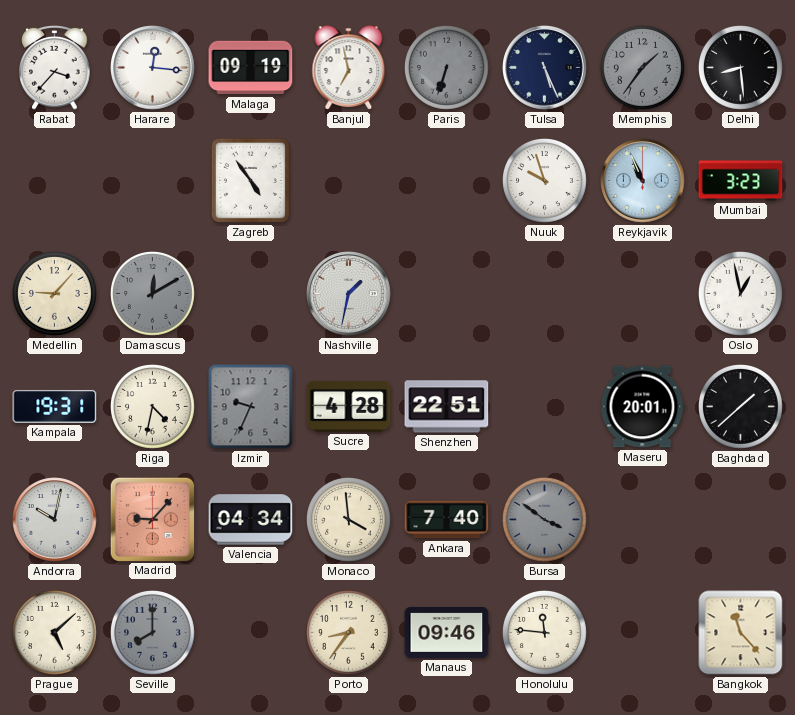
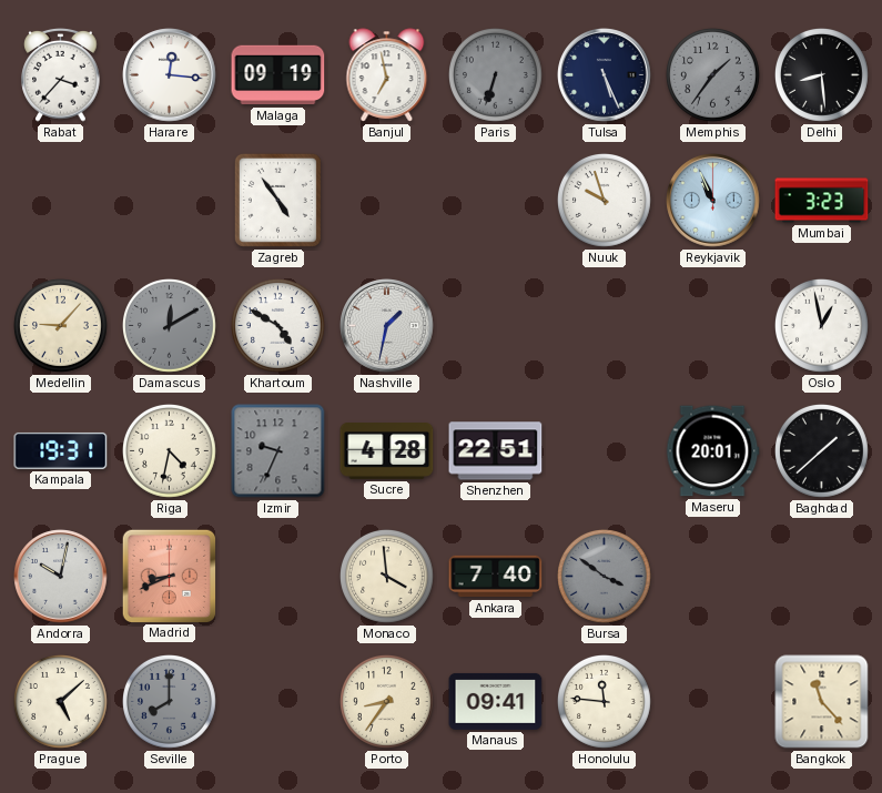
Khartoum: none -> 4:50 (278, 326)
Madrid: 9:07 -> 8:41 (169, 576)
Valencia: 04:34 -> none (251, 520)
Manaus: 09:46 -> 09:41 (496, 701)
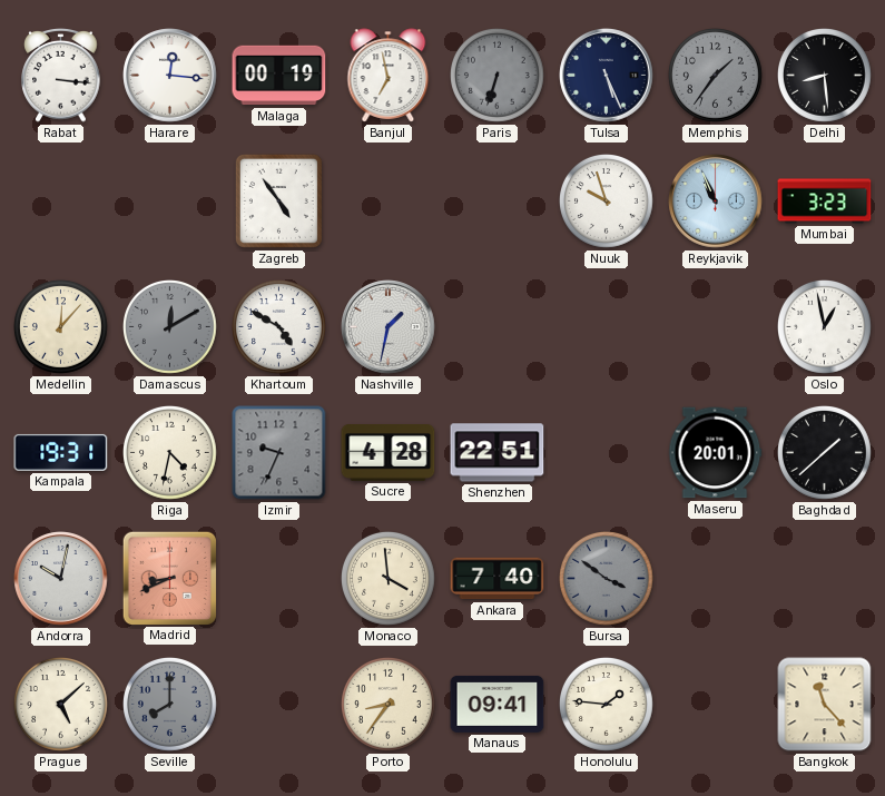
Rabat: 3:37 -> 3:16 (61, 76)
Malaga: 09:19 -> 00:19 (279, 76)
Medellin: 9:07 -> 12:07 (61, 327)
Honolulu: 11:46 -> 1:46 (607, 705)
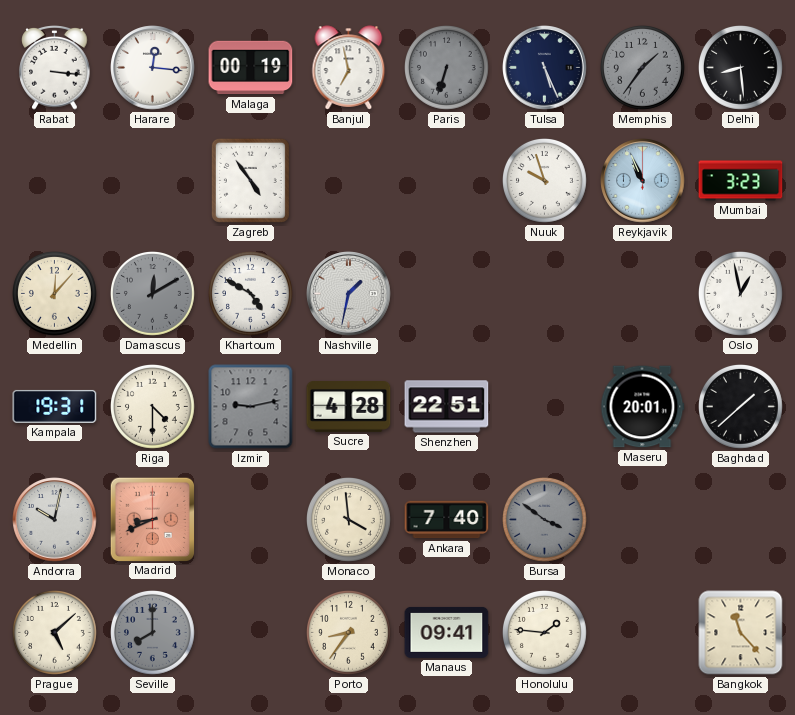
Riga: 4:32 -> 4:30 (153, 407)
Izmir: 9:34 -> 9:13 (251, 407)
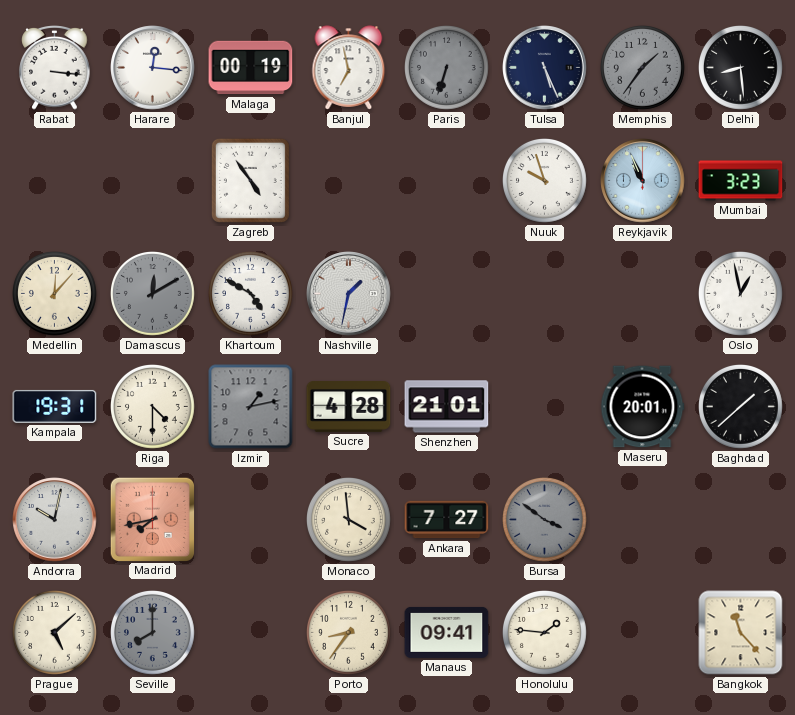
Izmir: 9:13 -> 1:13 (251, 407)
Shenzhen: 22:51 -> 21:01 (447, 407)
Madrid: 8:41 -> 7:43 (152, 519)
Ankara: 7:40 -> 7:27 (447, 520)
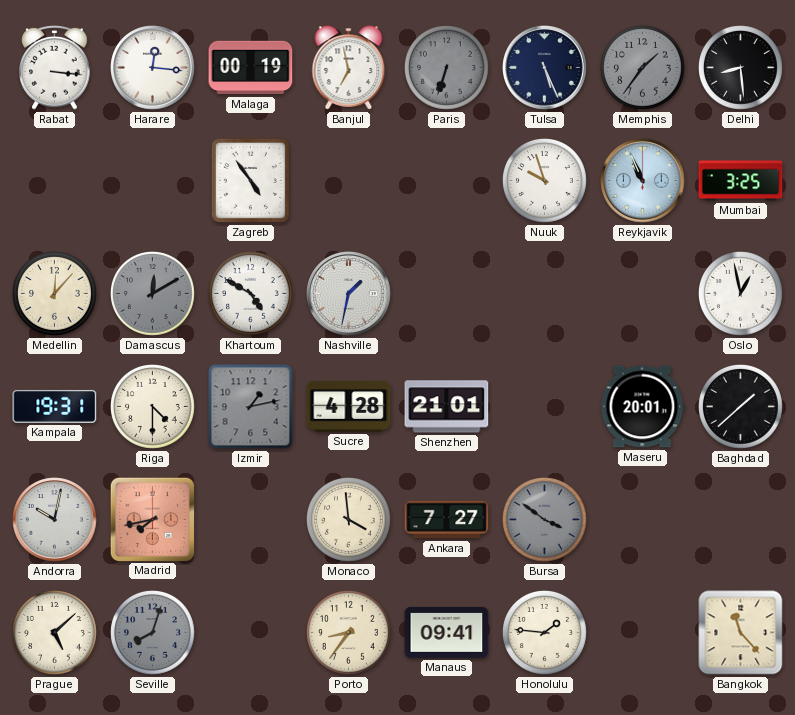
Mumbai: 3:23 -> 3:25 (741, 181)
Seville: 8:00 -> 8:03 (153, 633)
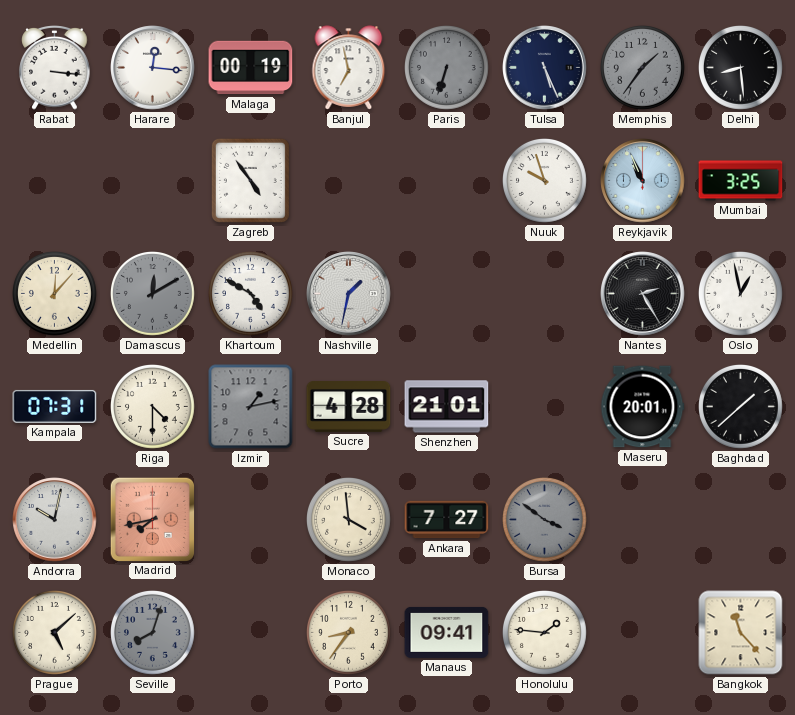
Nantes: none -> 2:25 (643, 294)
Kampala: 19:31 -> 07:31 (55, 406)
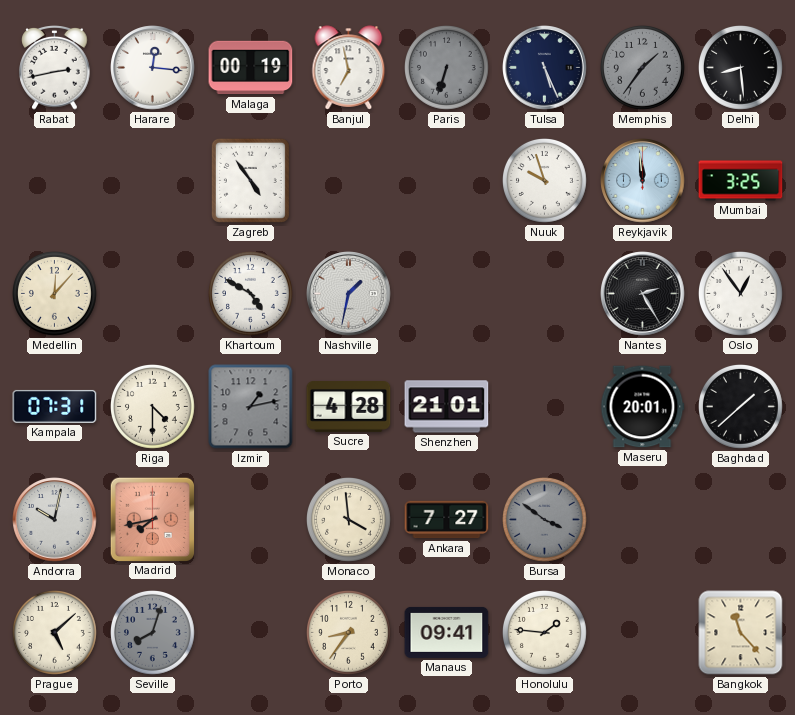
Rabat: 3:16 -> 2:43 (55, 68)
Reykjavik: 10:56 -> 11:59 (643, 181)
Damascus: 12:10 -> none (153, 294)
Oslo: 12:58 -> 12:54 (741, 294)
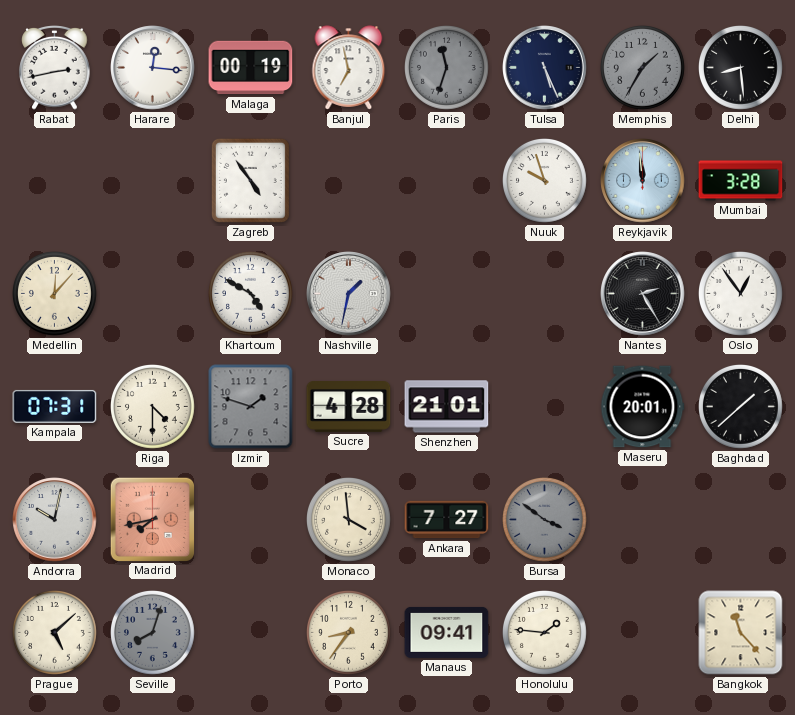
Paris: 6:33 -> 11:33 (447, 68)
Memphis: 1:36 -> 1:35 (643, 68)
Mumbai: 3:25 -> 3:28 (741, 181)
Izmir: 1:13 -> 1:48 (251, 407)
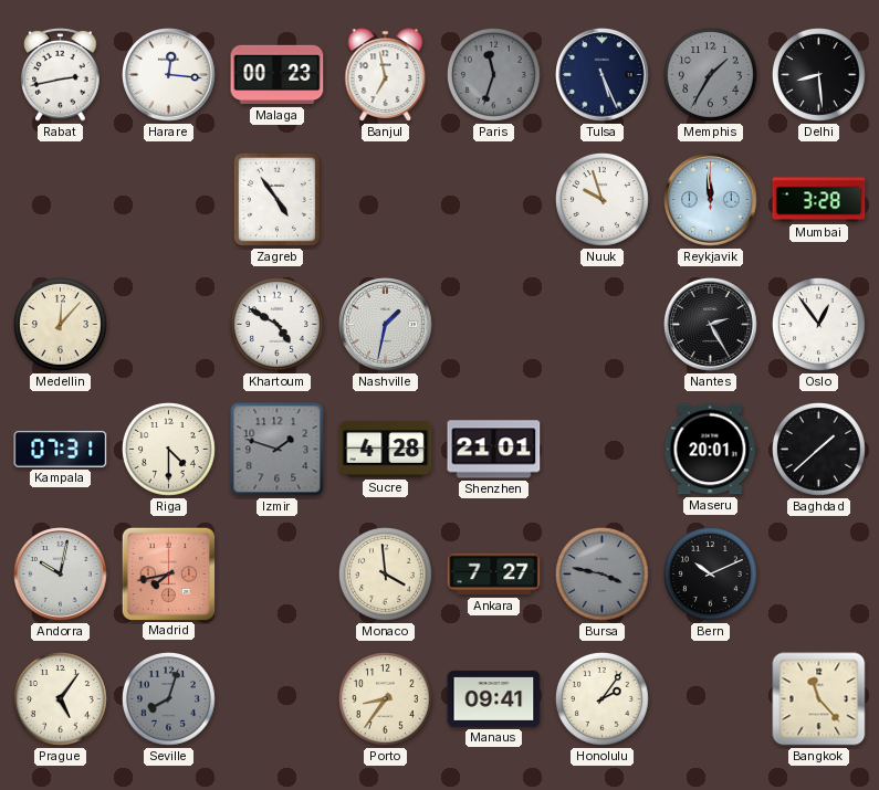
Malaga: 00:19 -> 00:23 (278, 75)
Bursa: 3:51 -> 3:47 (603, 575)
Bern: none -> 10:11 (711, 575)
Prague: 5:08 -> 5:06 (61, 699)
Honolulu: 1:46 -> 2:06 (603, 699)
